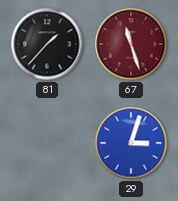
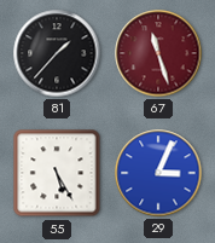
55: none -> 5:25 (57, 173)
29: 3:03 -> 3:04 (158, 173)
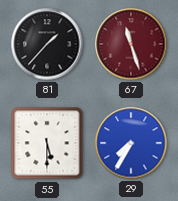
55: 5:25 -> 5:30 (47, 143)
29: 3:04 -> 7:35 (131, 143)
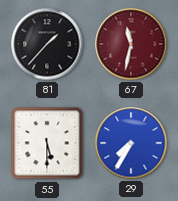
67: 11:27 -> 11:32 (131, 44)
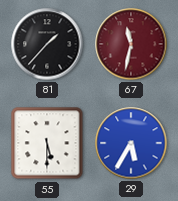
29: 7:35 -> 5:35 (131, 143)
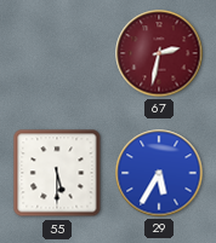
81: 1:37 -> none (47, 44)
67: 11:32 -> 2:32 (159, 53)
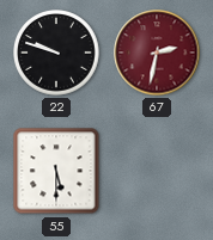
22: none -> 9:48 (57, 54)
29: 5:35 -> none (159, 173)
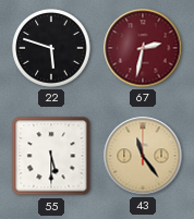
22: 9:48 -> 5:48 (52, 49)
43: none -> 11:24 (143, 156)
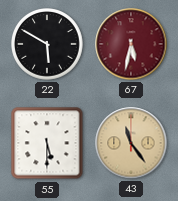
22: 5:48 -> 5:50 (48, 45)
67: 2:32 -> 5:32 (131, 44)
